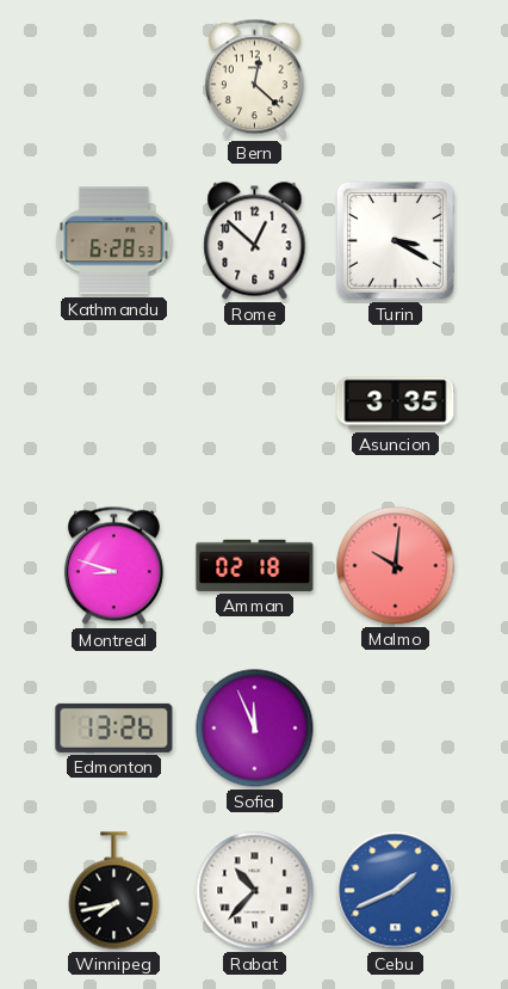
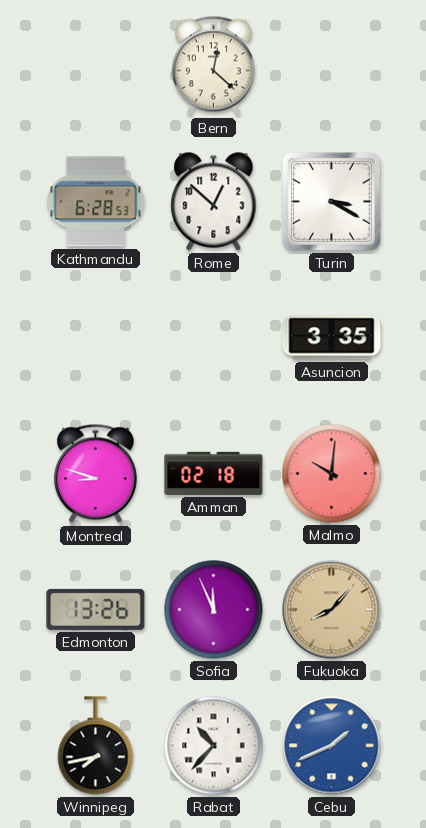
Fukuoka: none -> 8:07 (332, 610)
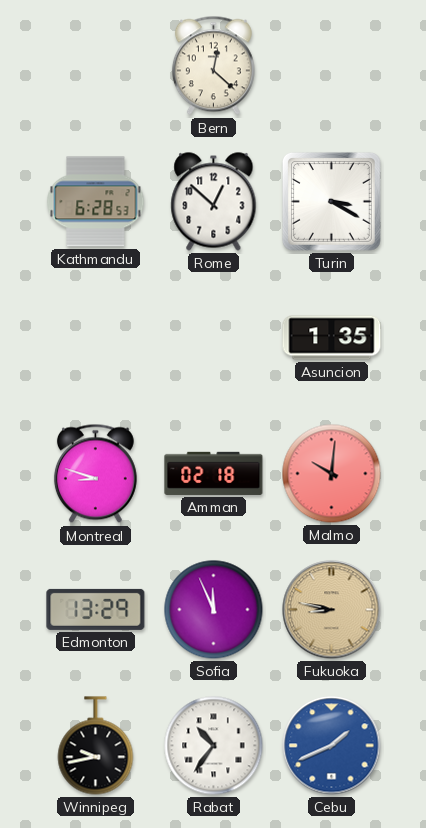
Asuncion: 3:35 -> 1:35 (332, 338)
Edmonton: 13:26 -> 13:29 (96, 609)
Fukuoka: 8:07 -> 8:47 (332, 610)
Winnipeg: 7:43 -> 9:43 (96, 746)
Rabat: 10:37 -> 10:36 (214, 746)
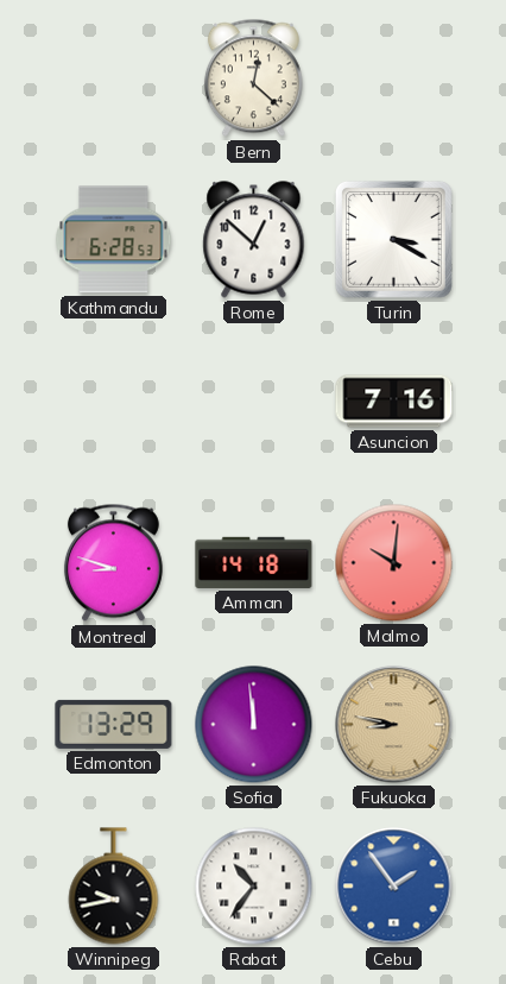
Asuncion: 1:35 -> 7:16 (394, 402)
Amman: 02:18 -> 14:18 (254, 562)
Sofia: 11:56 -> 11:59 (254, 725)
Cebu: 1:41 -> 1:54 (394, 887)
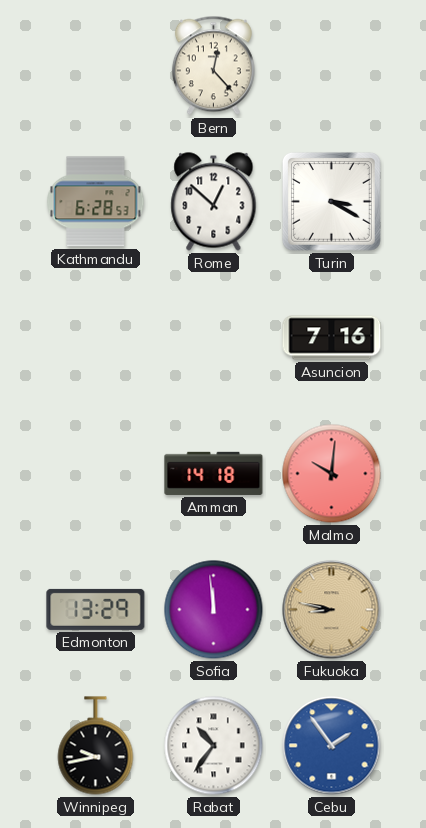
Bern: 12:22 -> 12:23 (213, 66)
Montreal: 8:48 -> none (113, 563)
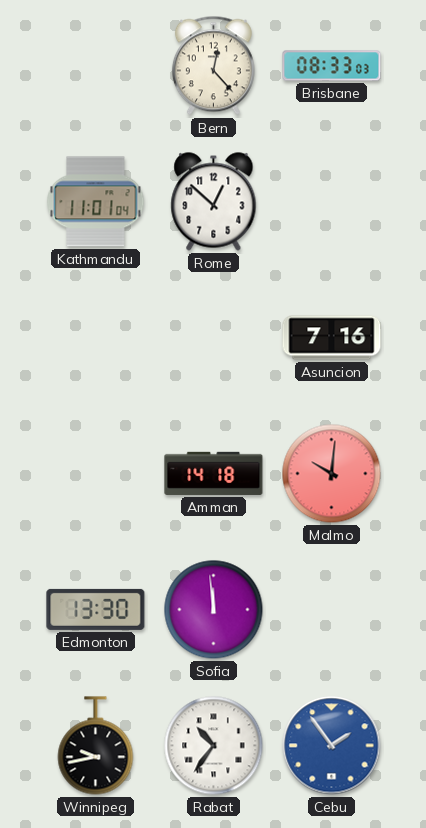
Brisbane: none -> 08:33 (332, 66)
Kathmandu: 6:28 -> 11:01 (96, 202)
Turin: 3:20 -> none (331, 201)
Edmonton: 13:29 -> 13:30 (96, 609)
Fukuoka: 8:47 -> none (332, 610)
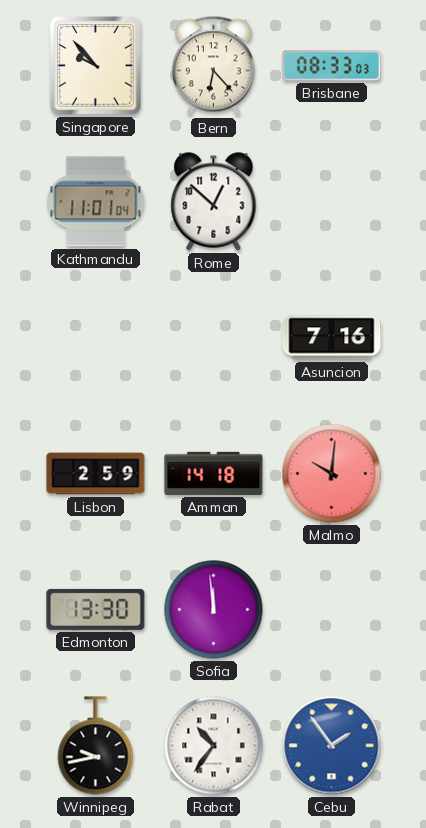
Singapore: none -> 9:53 (96, 66)
Bern: 12:23 -> 6:23 (213, 66)
Lisbon: none -> 2:59 (96, 474)
